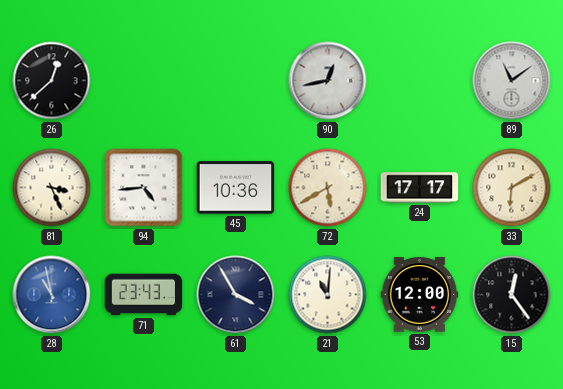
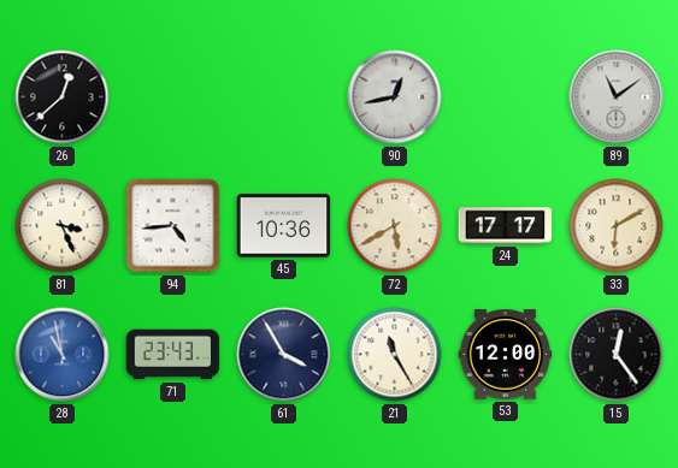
21: 11:01 -> 11:25 (395, 355)
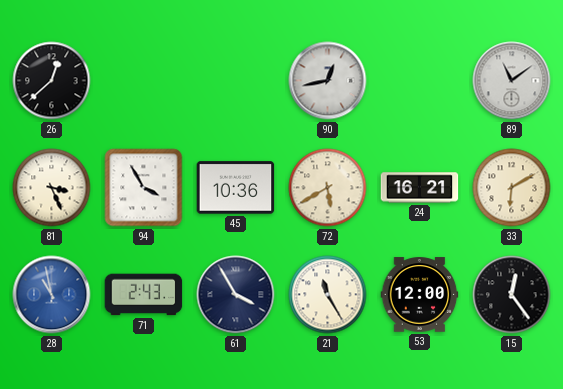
94: 4:44 -> 3:55 (144, 188)
24: 17:17 -> 16:21 (420, 188)
71: 23:43 -> 2:43 (144, 295)
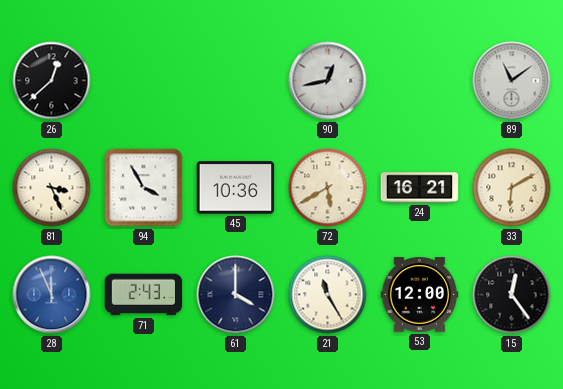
28: 10:58 -> 11:56 (52, 295)
61: 3:55 -> 4:00 (236, 295)
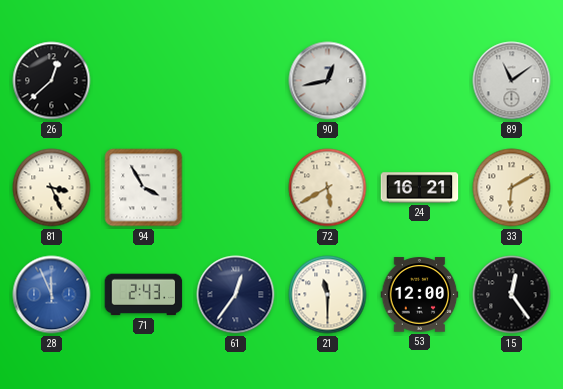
45: 10:36 -> none (236, 188)
61: 4:00 -> 12:36 (236, 295)
21: 11:25 -> 11:30 (328, 295)
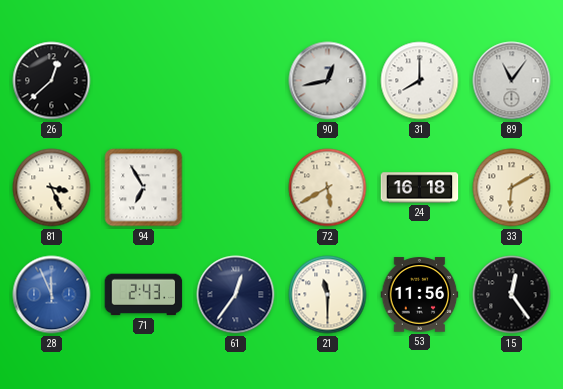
31: none -> 8:00 (420, 81)
89: 11:09 -> 11:06 (512, 81)
94: 3:55 -> 6:55 (144, 188)
24: 16:21 -> 16:18 (420, 188)
53: 12:00 -> 11:56 (420, 295)
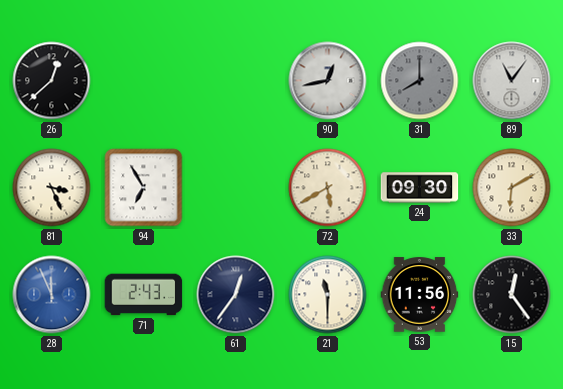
31 dial: white -> grey (420, 81)
24: 16:18 -> 09:30 (420, 188)
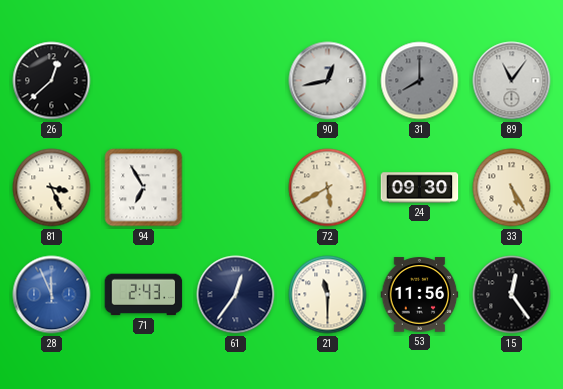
33: 6:10 -> 5:25 (512, 188)
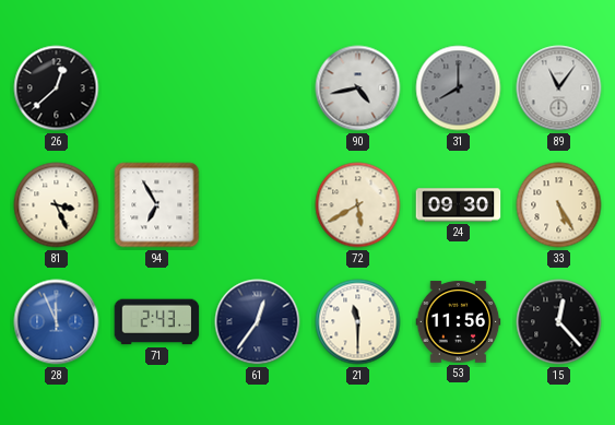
90: 12:43 -> 4:43 (358, 88)
15: 12:24 -> 12:23 (559, 322)
